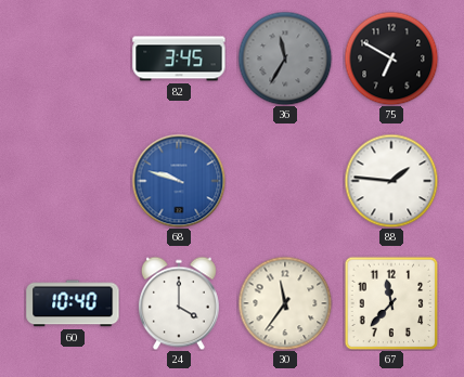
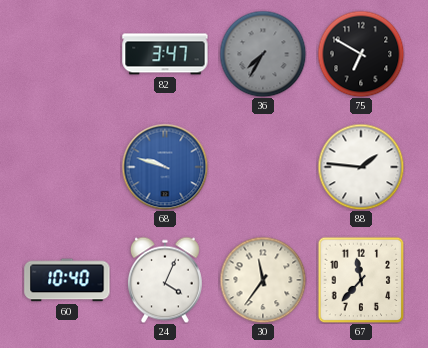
82: 3:45 -> 3:47 (165, 54)
36: 11:35 -> 7:35 (263, 54)
24: 4:00 -> 4:04 (165, 280)
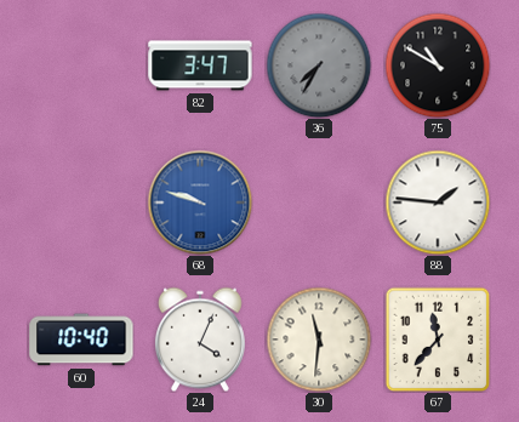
75: 6:50 -> 10:50 (438, 65)
30: 11:36 -> 11:31 (319, 340)
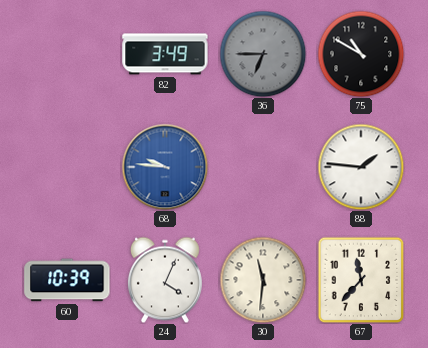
82: 3:47 -> 3:49 (165, 54)
36: 7:35 -> 6:45 (263, 54)
68: 9:48 -> 9:46 (165, 167)
60: 10:40 -> 10:39 (67, 280)
